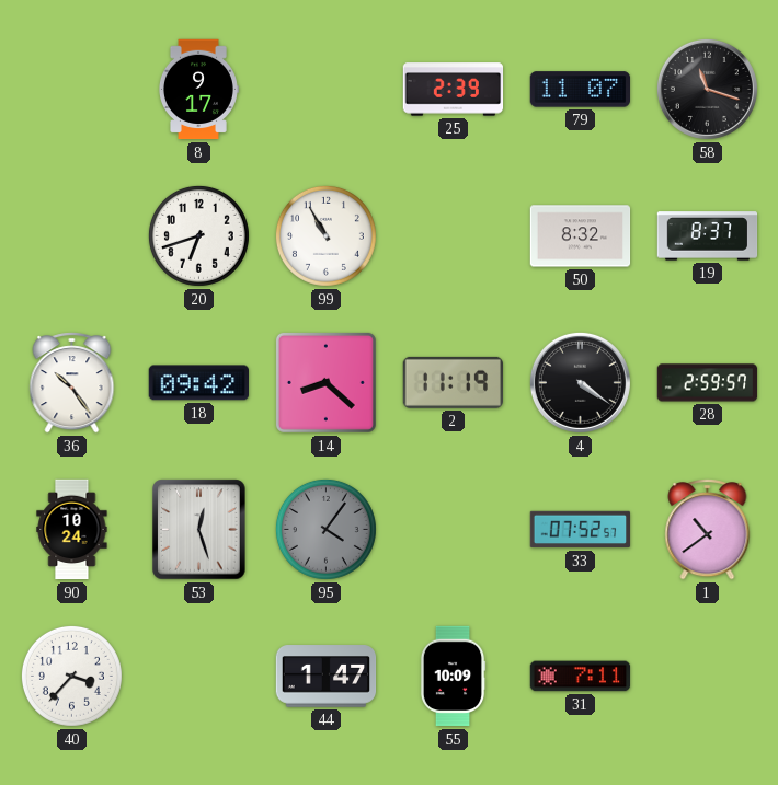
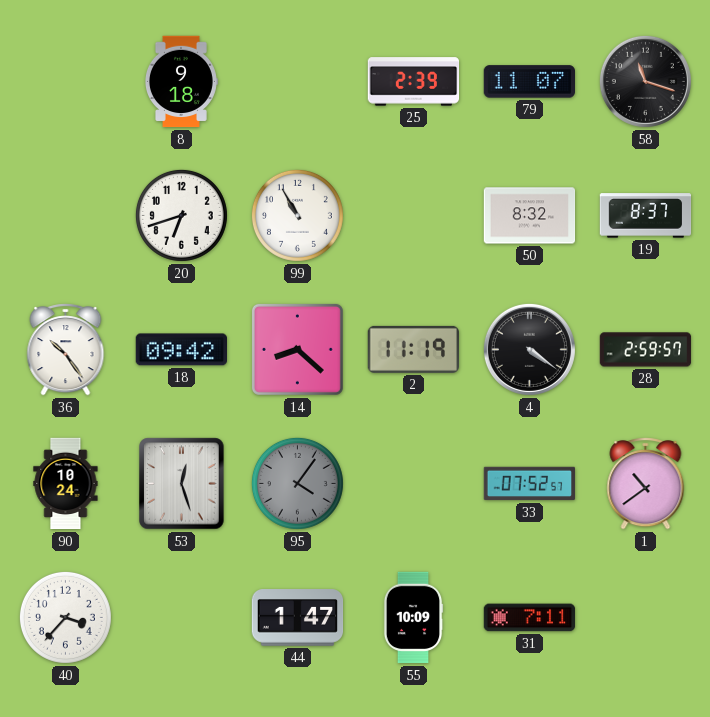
8: 9:17 -> 9:18 (181, 82)
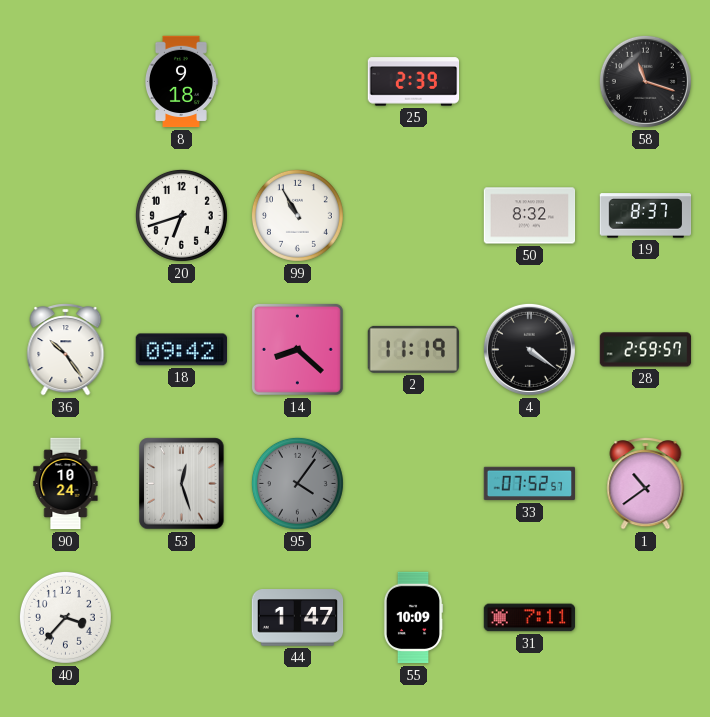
79: 11:07 -> none (530, 82)
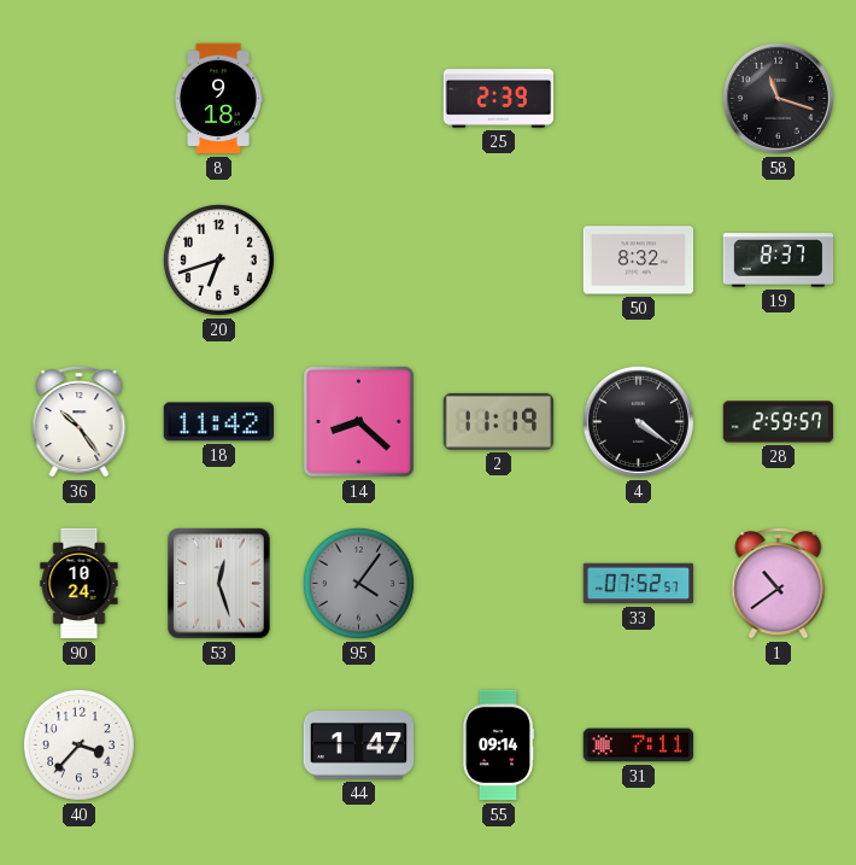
99: 10:55 -> none (297, 215)
18: 09:42 -> 11:42 (218, 422)
55: 10:09 -> 09:14 (498, 746)
